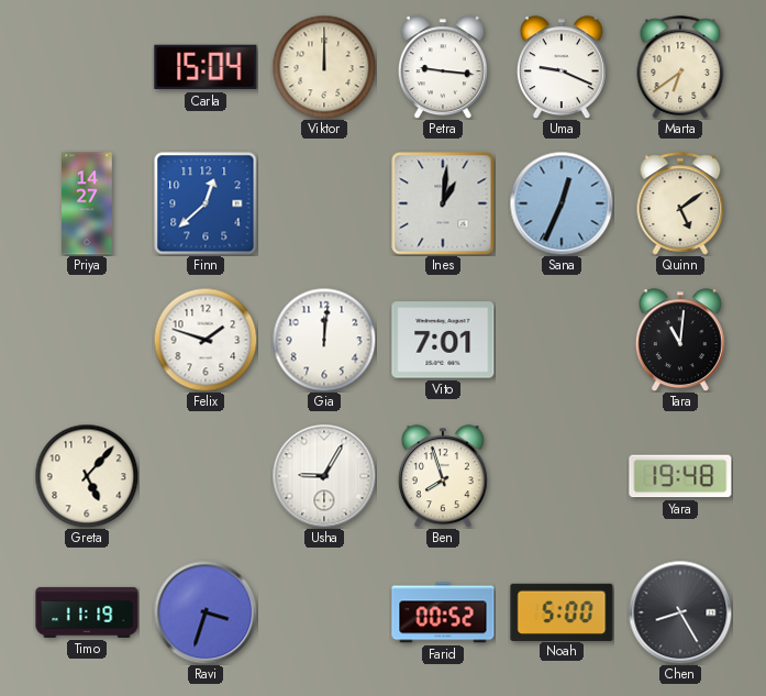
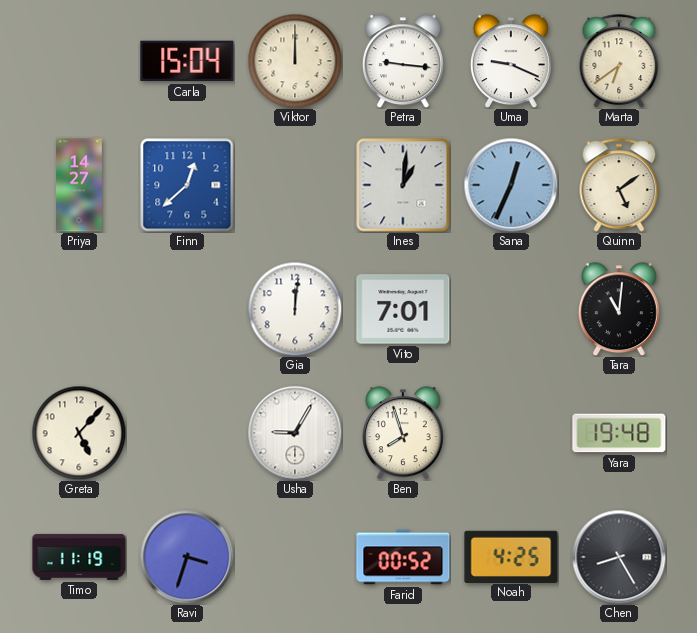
Felix: 1:48 -> none (206, 340)
Noah: 5:00 -> 4:25 (511, 556)
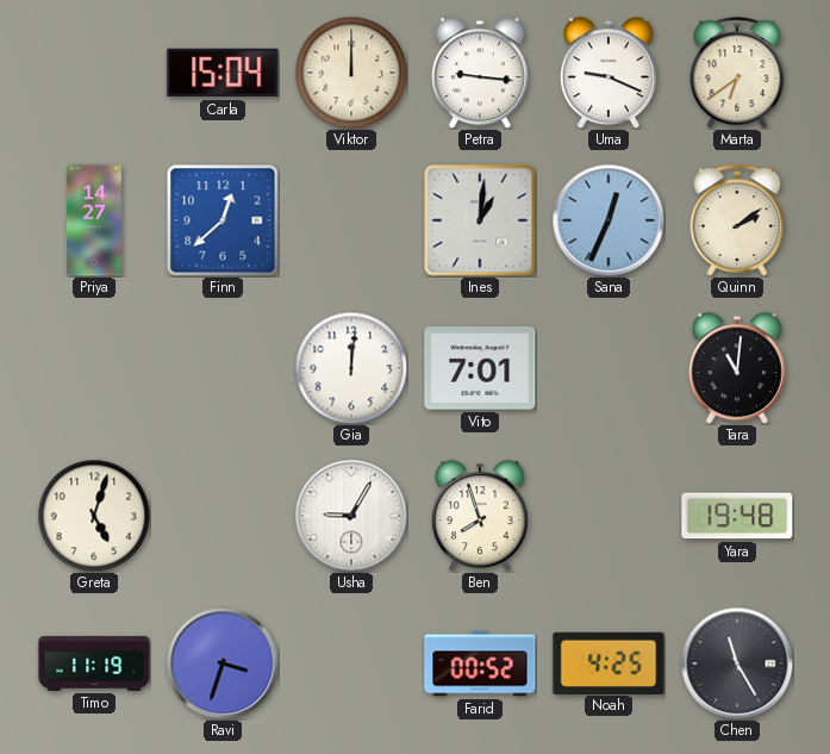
Quinn: 5:09 -> 2:09 (737, 220)
Greta: 5:07 -> 5:03 (94, 516)
Chen: 8:25 -> 11:25 (737, 663)
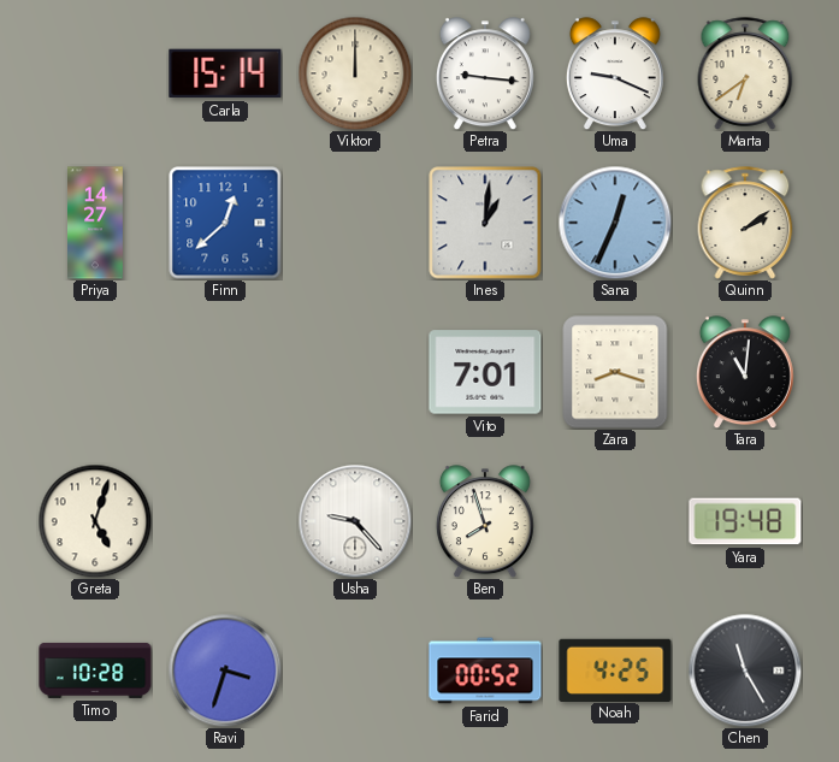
Carla: 15:04 -> 15:14 (225, 73)
Gia: 12:01 -> none (351, 368)
Zara: none -> 8:18 (615, 372)
Usha: 9:05 -> 9:23 (355, 521)
Timo: 11:19 -> 10:28 (95, 671)
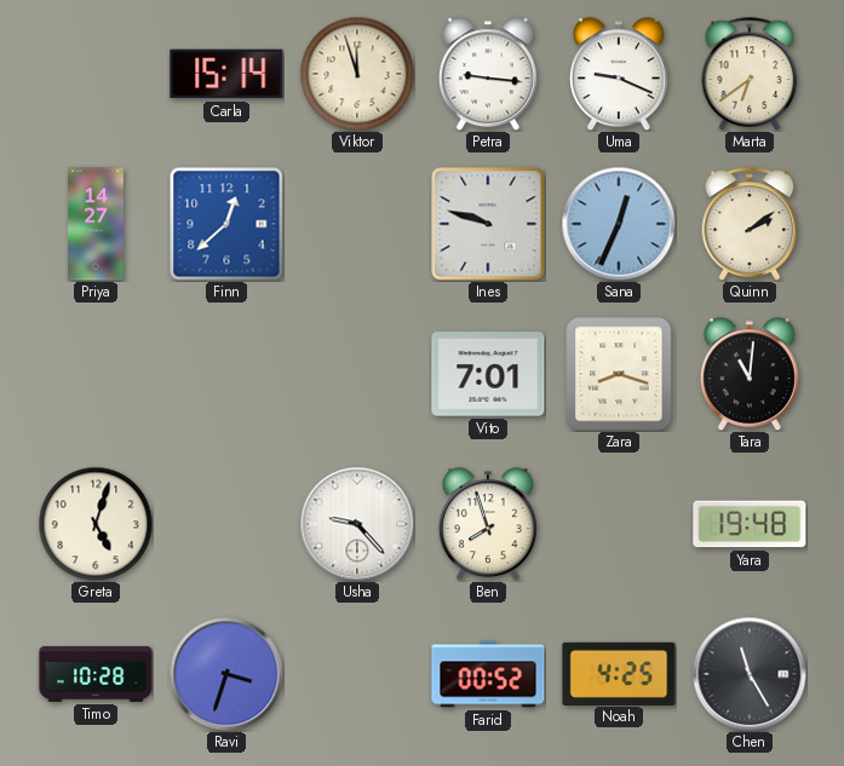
Viktor: 12:00 -> 11:57 (357, 74)
Ines: 1:01 -> 9:48 (488, 224)
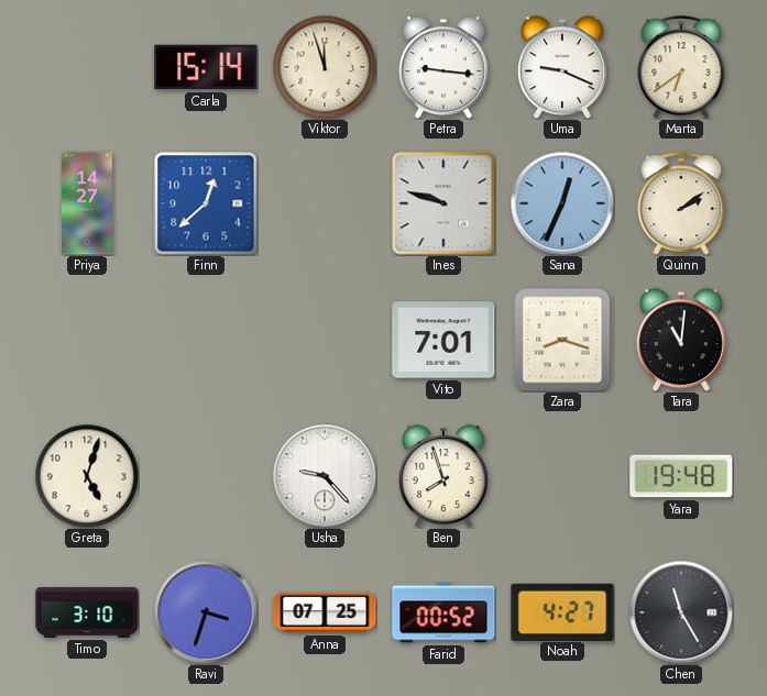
Timo: 10:28 -> 3:10 (87, 612)
Anna: none -> 07:25 (325, 612)
Noah: 4:25 -> 4:27 (562, 611)
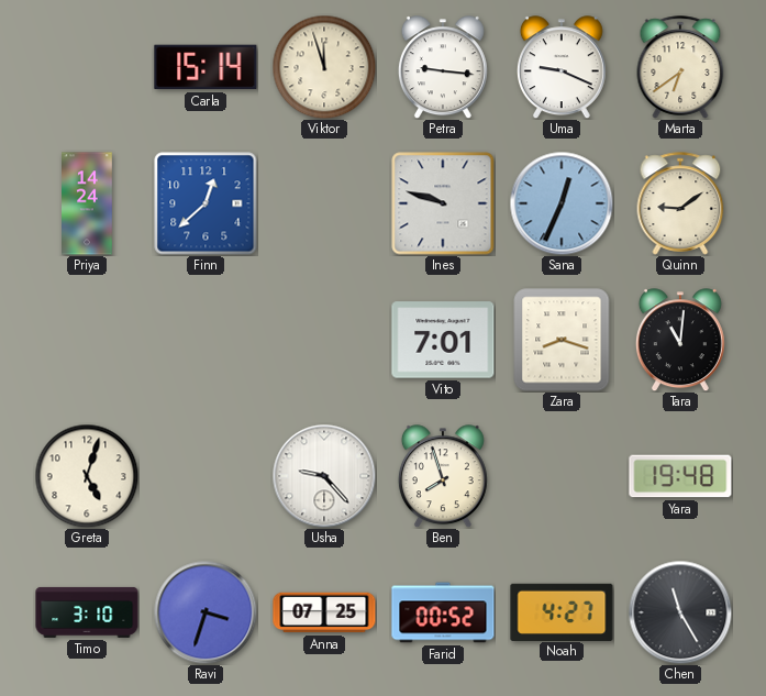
Priya: 14:27 -> 14:24 (88, 203)
Quinn: 2:09 -> 9:09 (680, 203)
